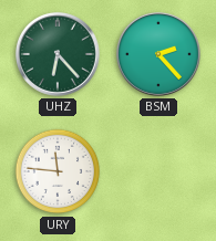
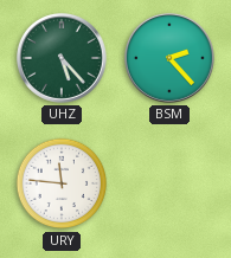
UHZ: 6:23 -> 5:23 (62, 58)
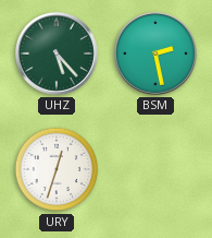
BSM: 2:23 -> 2:28 (155, 53)
URY: 11:46 -> 12:33 (57, 169)
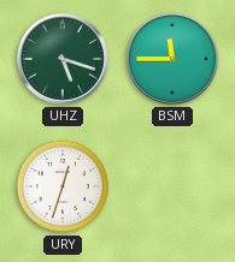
UHZ: 5:23 -> 5:18 (63, 59)
BSM: 2:28 -> 11:45 (172, 59)
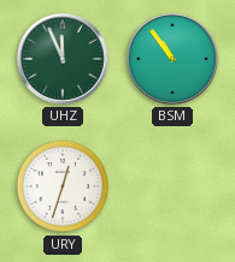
UHZ: 5:18 -> 11:56 (63, 59)
BSM: 11:45 -> 10:54 (172, 59)
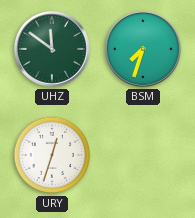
UHZ: 11:56 -> 11:51 (52, 49)
BSM: 10:54 -> 7:33 (143, 49)
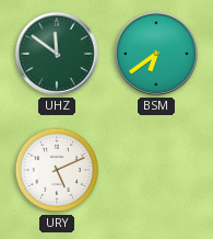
BSM: 7:33 -> 6:39 (156, 54)
URY: 12:33 -> 5:11 (57, 170)
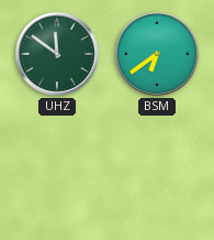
URY: 5:11 -> none (57, 170)
